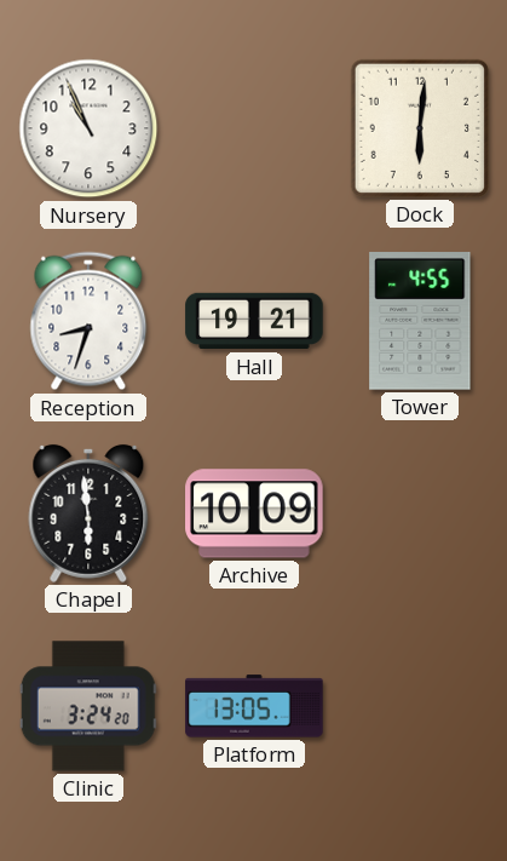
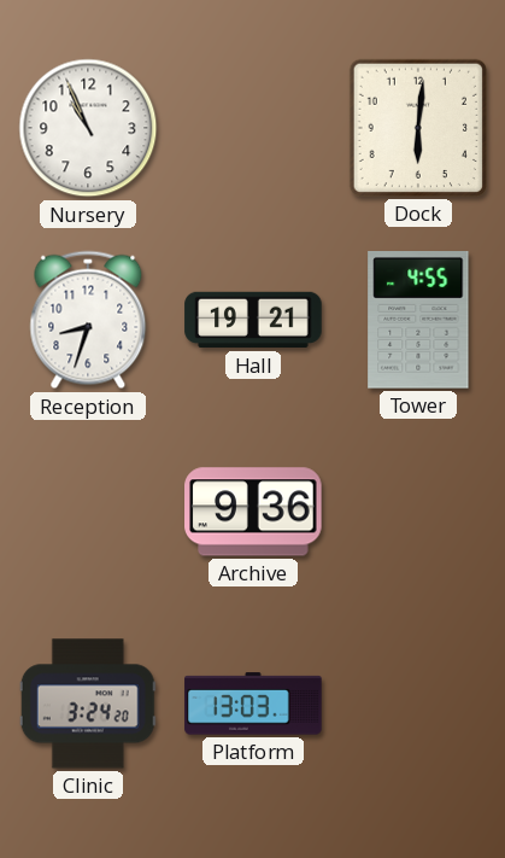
Chapel: 5:59 -> none (88, 513)
Archive: 10:09 -> 9:36 (253, 512)
Platform: 13:05 -> 13:03 (253, 704)
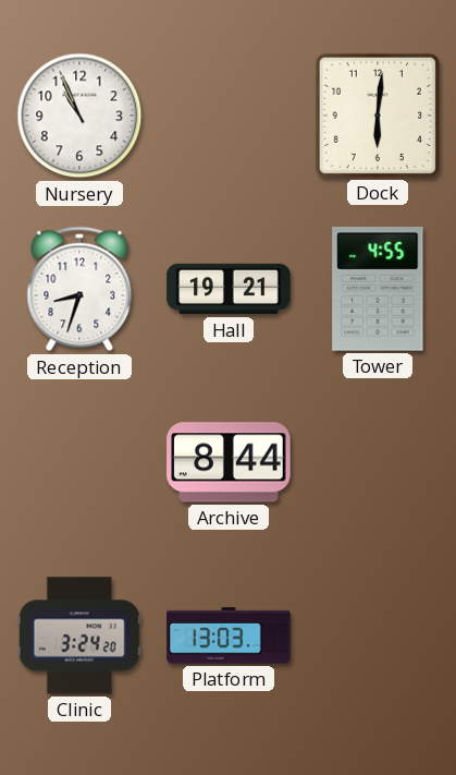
Archive: 9:36 -> 8:44 (229, 462)
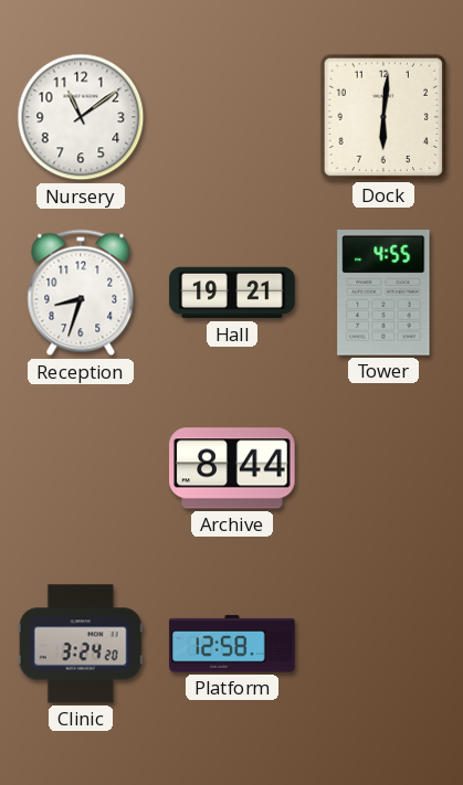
Nursery: 10:56 -> 11:09 (81, 117)
Platform: 13:03 -> 12:58 (232, 644)
